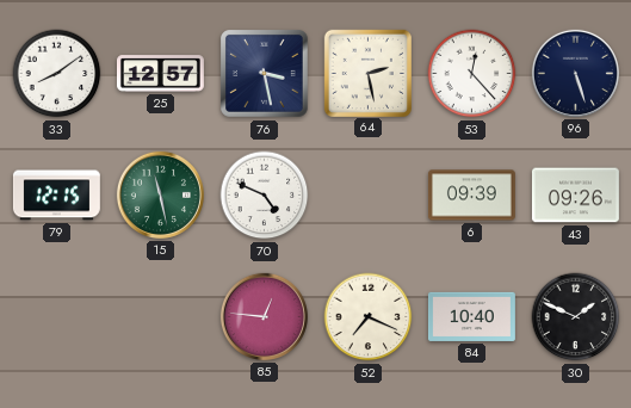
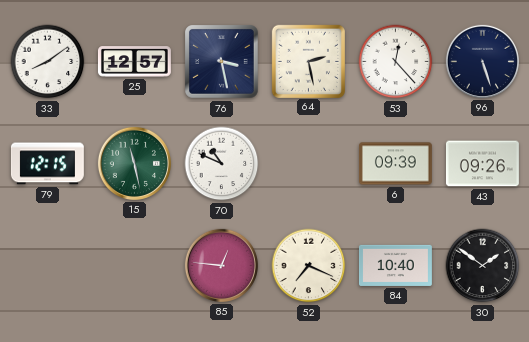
70: 4:49 -> 10:49 (222, 164)
30: 1:49 -> 1:51 (483, 266)
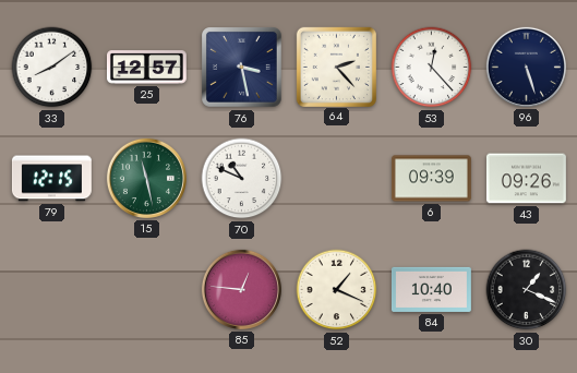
64: 2:28 -> 2:23 (336, 67)
52: 7:19 -> 1:19 (337, 290)
30: 1:51 -> 1:19 (527, 290)
